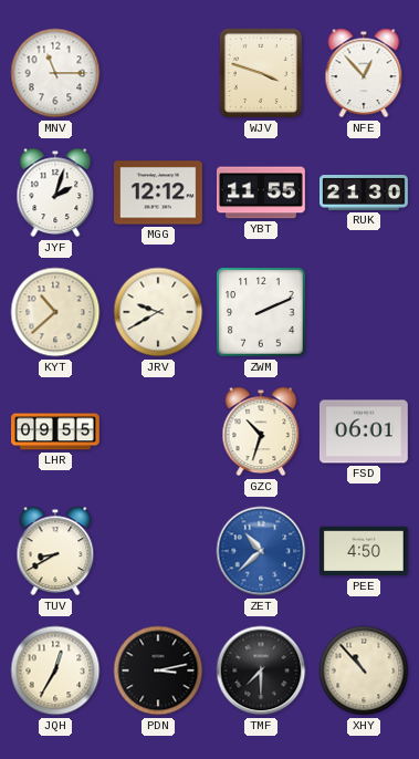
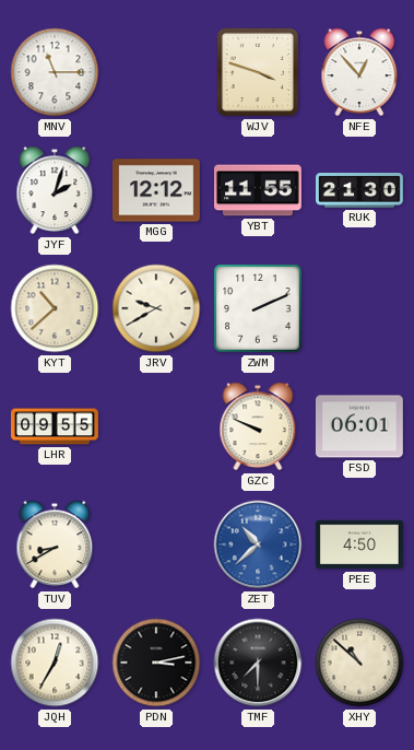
GZC: 10:33 -> 9:49 (258, 426)
XHY: 10:53 -> 10:52 (359, 663)
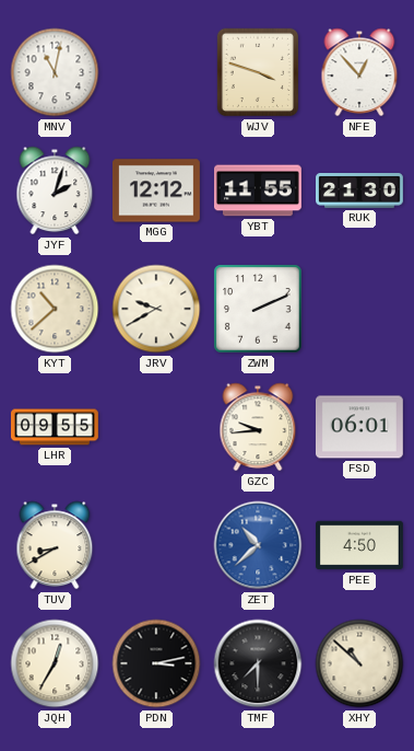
MNV: 11:15 -> 11:02 (55, 72)
GZC: 9:49 -> 9:44 (258, 427)
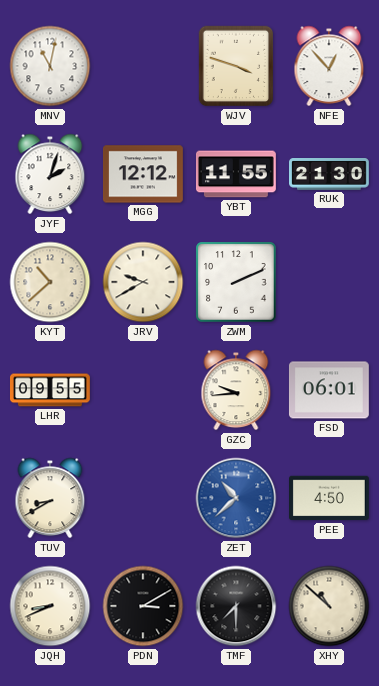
JQH: 12:35 -> 8:41 (50, 606)
PDN: 3:13 -> 3:10 (143, 606)
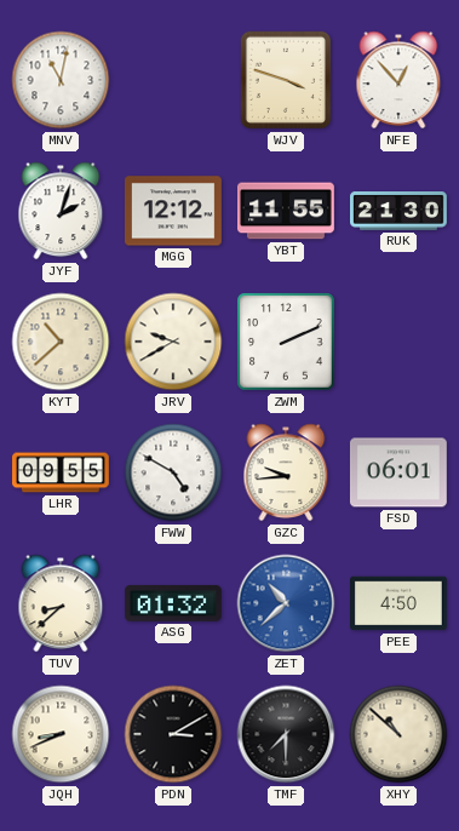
FWW: none -> 4:50 (173, 472)
TUV: 8:40 -> 8:38 (61, 603)
ASG: none -> 01:32 (173, 603)
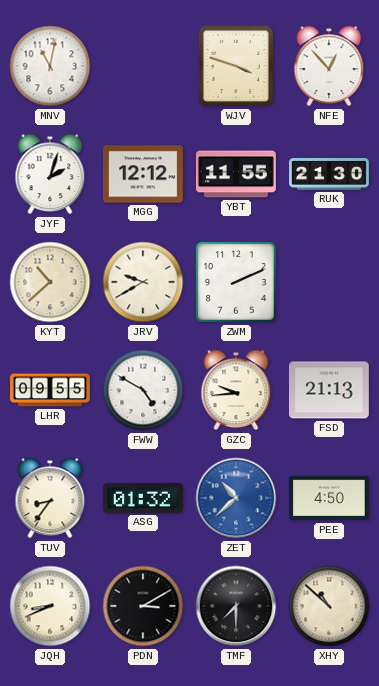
FSD: 06:01 -> 21:13 (329, 390)
TUV: 8:38 -> 8:36 (50, 498)
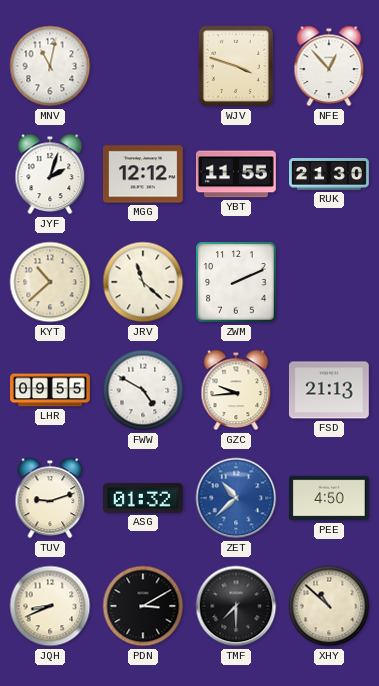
JRV: 9:40 -> 11:22 (143, 282)
TUV: 8:36 -> 9:12 (50, 498)
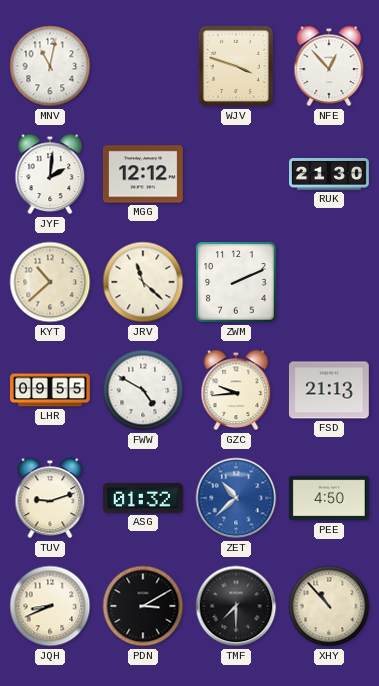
JYF: 2:03 -> 2:01 (50, 174)
YBT: 11:55 -> none (237, 174)
XHY: 10:52 -> 10:53 (329, 606)
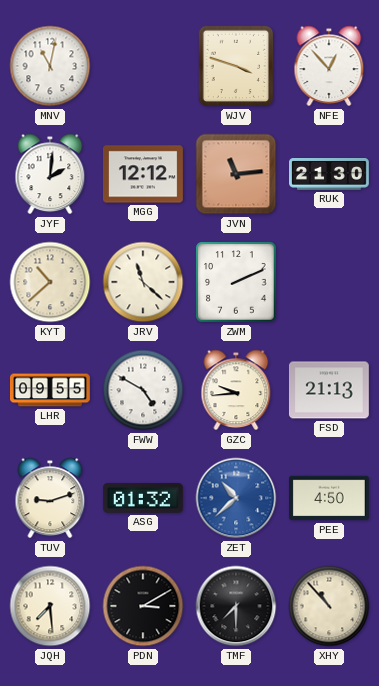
JVN: none -> 11:14 (236, 174)
JQH: 8:41 -> 7:29 (50, 606)
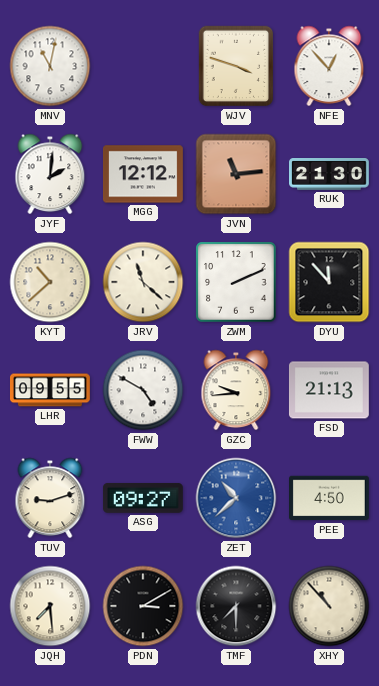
DYU: none -> 11:53 (329, 282)
ASG: 01:32 -> 09:27 (143, 498)
